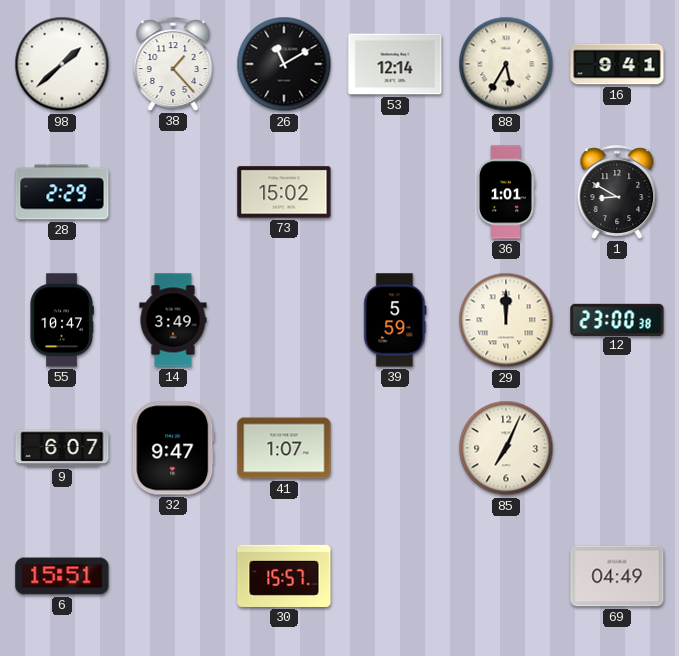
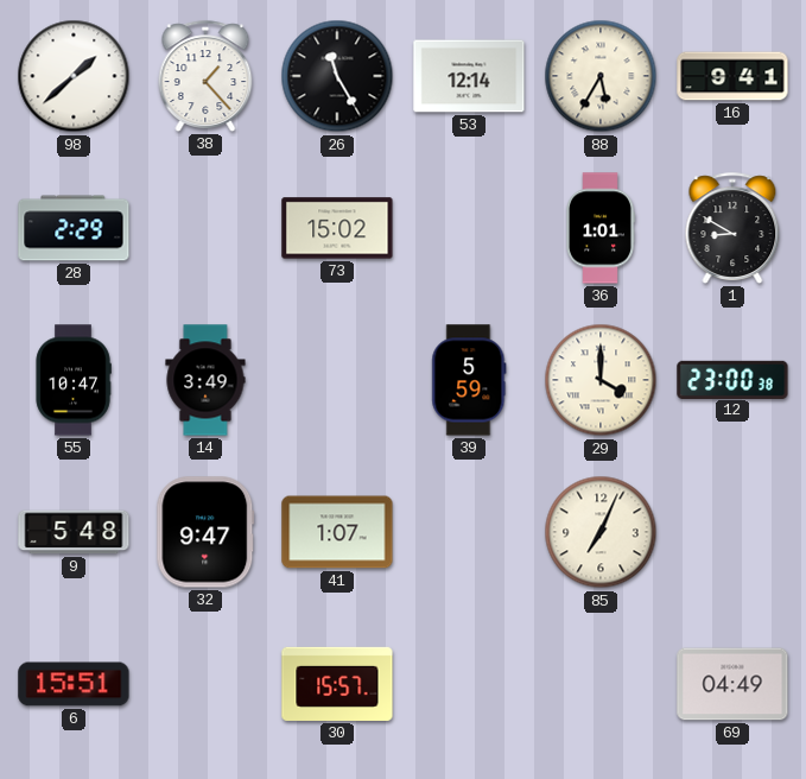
26: 11:10 -> 11:25 (337, 76)
29: 12:00 -> 4:00 (601, 380)
9: 6:07 -> 5:48 (74, 532)
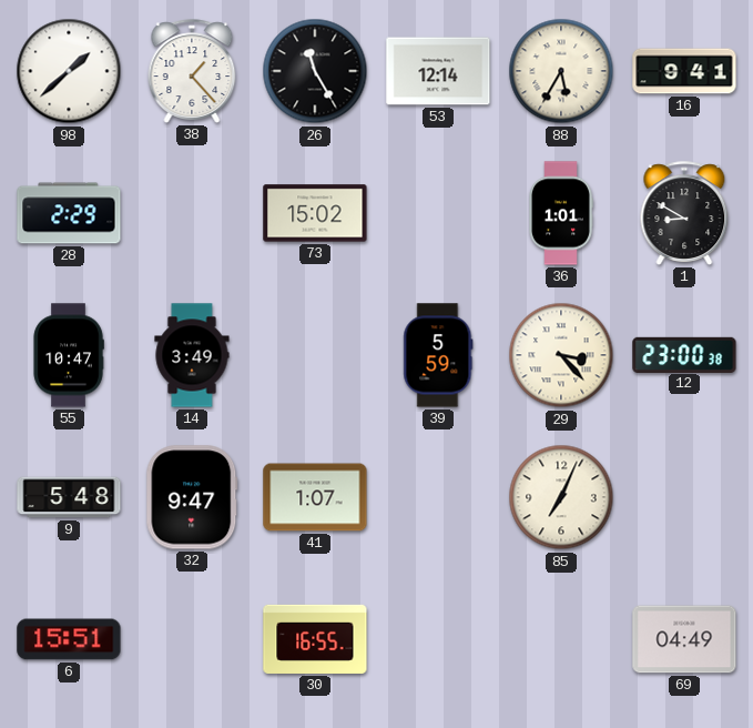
29: 4:00 -> 3:23 (561, 355)
30: 15:57 -> 16:55 (315, 639)
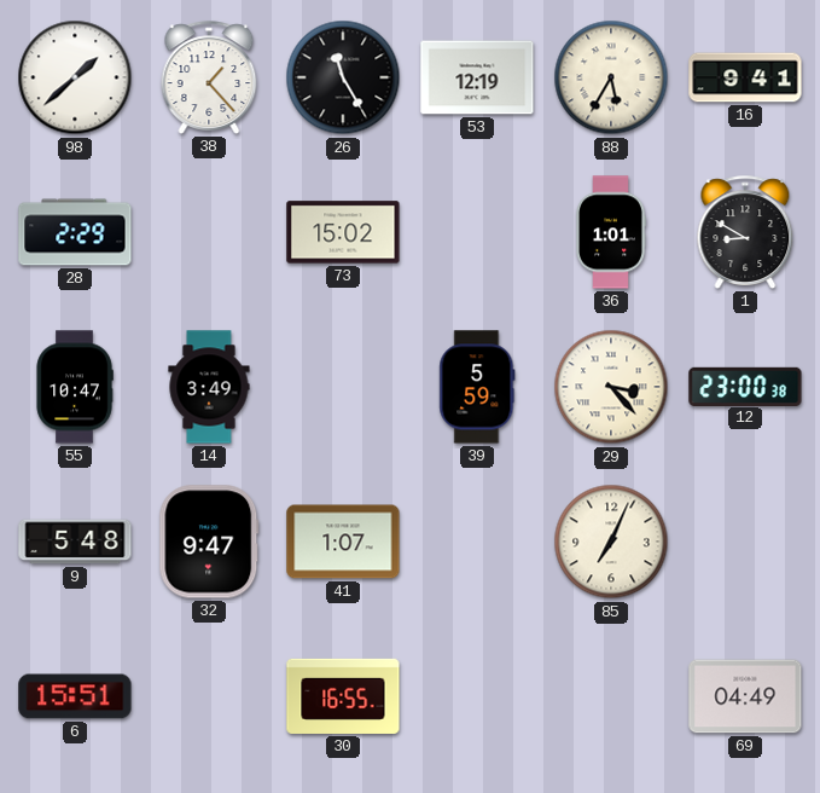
53: 12:14 -> 12:19 (477, 77)
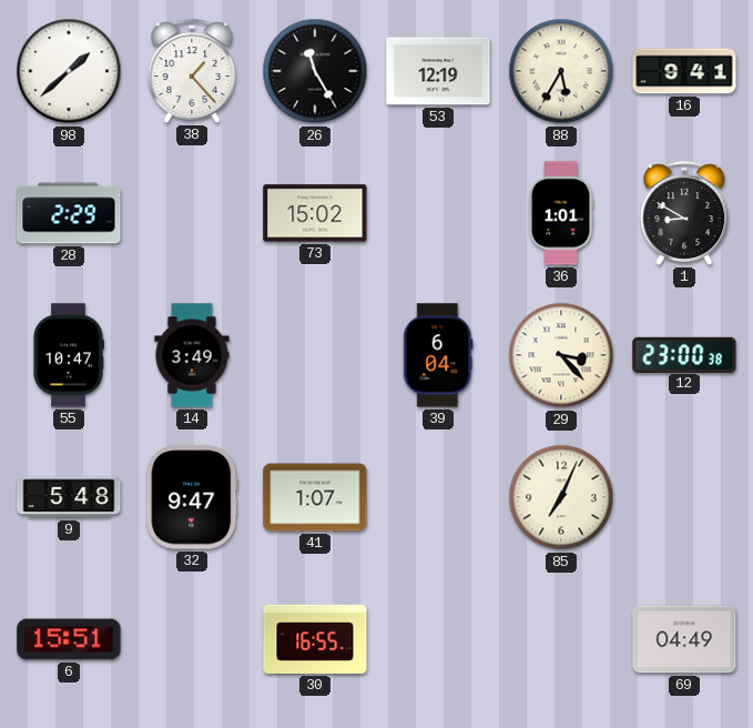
39: 5:59 -> 6:04 (438, 355)
